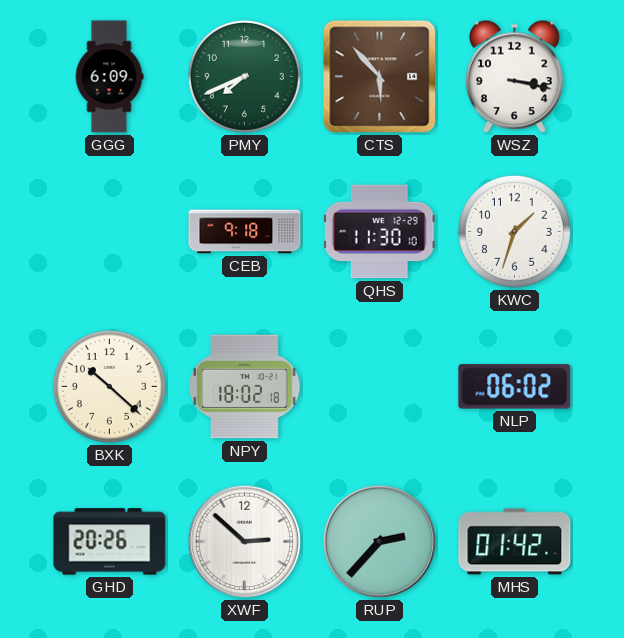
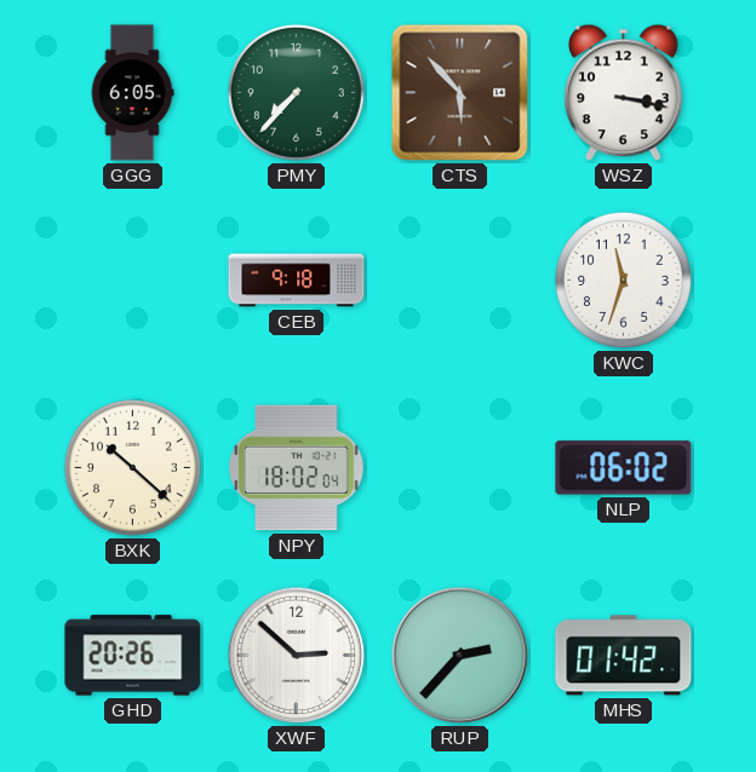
GGG: 6:09 -> 6:05 (132, 93)
PMY: 7:41 -> 7:37 (296, 92)
QHS: 11:30 -> none (379, 232)
KWC: 1:33 -> 11:33 (623, 280)
NPY: 18:02:18 -> 18:02:04 (297, 468)
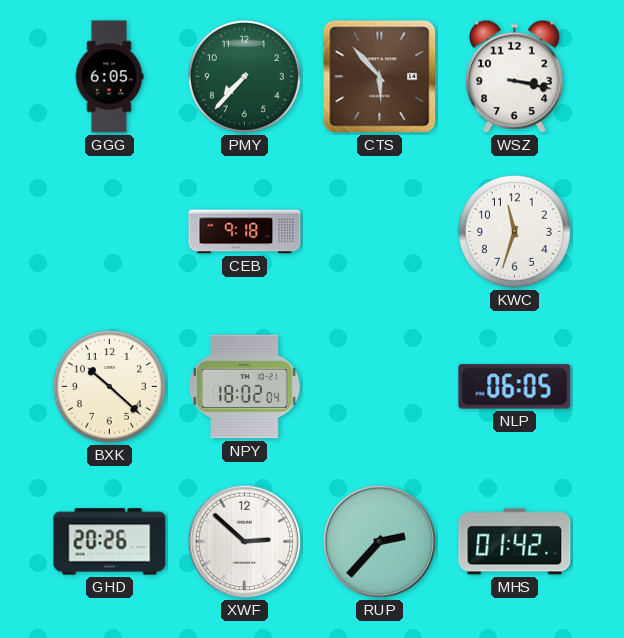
NLP: 06:02 -> 06:05 (515, 387)
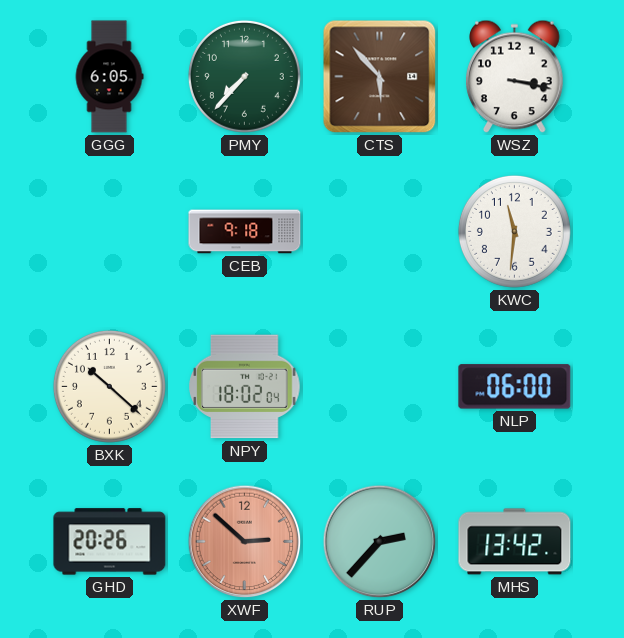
KWC: 11:33 -> 11:31 (514, 231)
NLP: 06:05 -> 06:00 (515, 387)
XWF dial: white -> salmon (245, 542)
MHS: 01:42 -> 13:42 (515, 542)
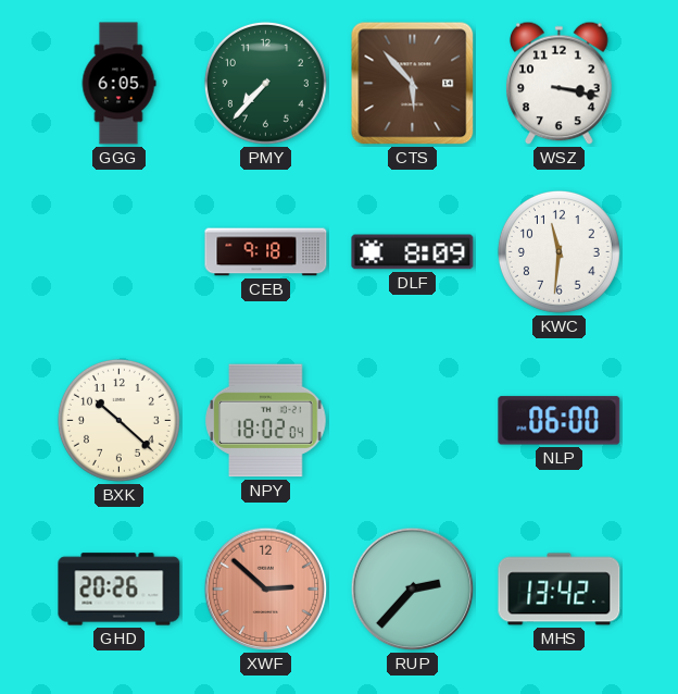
DLF: none -> 8:09 (413, 252)
